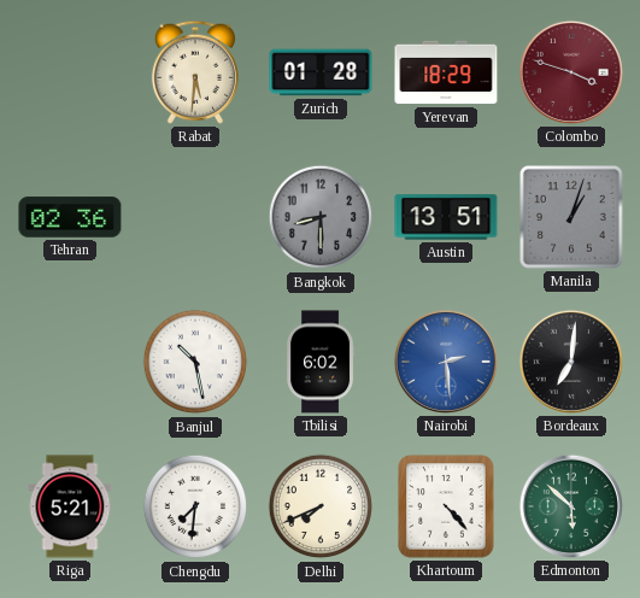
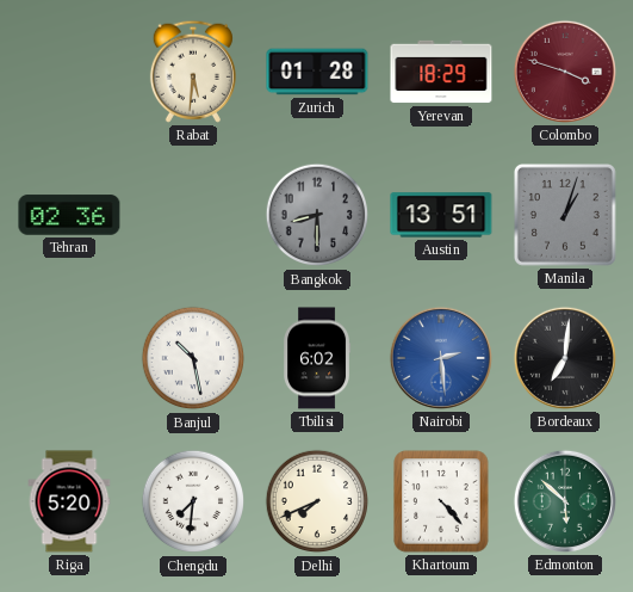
Riga: 5:21 -> 5:20 (69, 501)
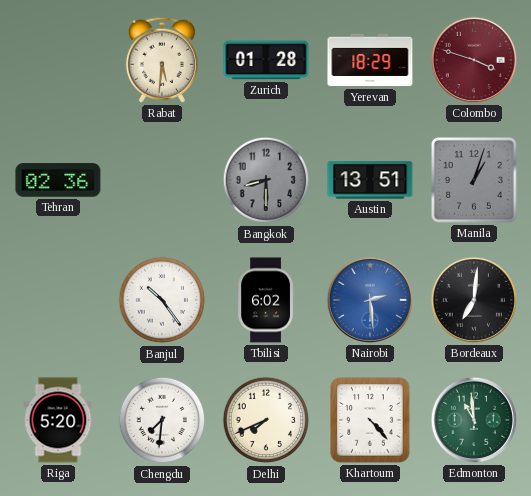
Banjul: 10:28 -> 10:24 (161, 300)
Edmonton: 5:52 -> 10:59 (474, 420)
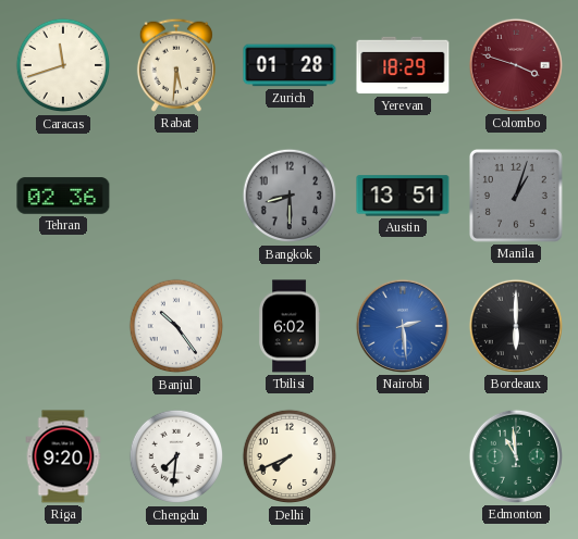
Caracas: none -> 11:42 (62, 65)
Bordeaux: 7:01 -> 6:00 (516, 326)
Riga: 5:20 -> 9:20 (63, 456)
Khartoum: 4:23 -> none (370, 420)
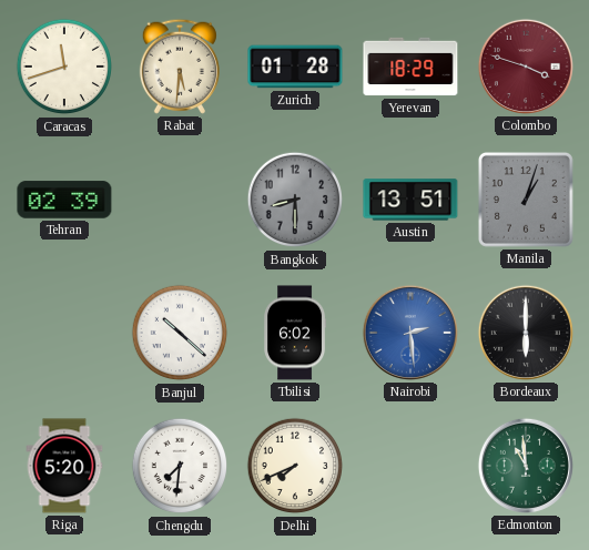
Tehran: 02:36 -> 02:39 (64, 200)
Banjul: 10:24 -> 10:22 (179, 333)
Riga: 9:20 -> 5:20 (64, 466)
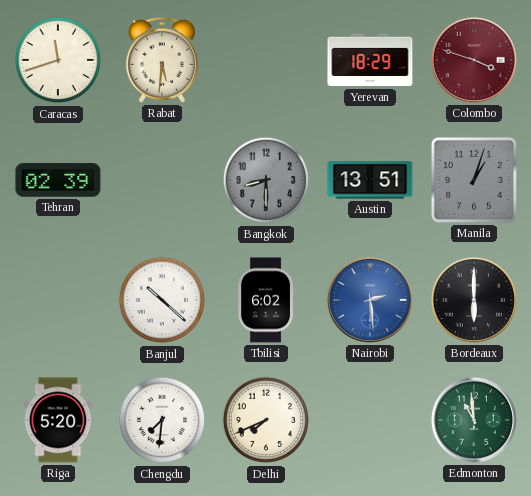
Zurich: 01:28 -> none (295, 67)
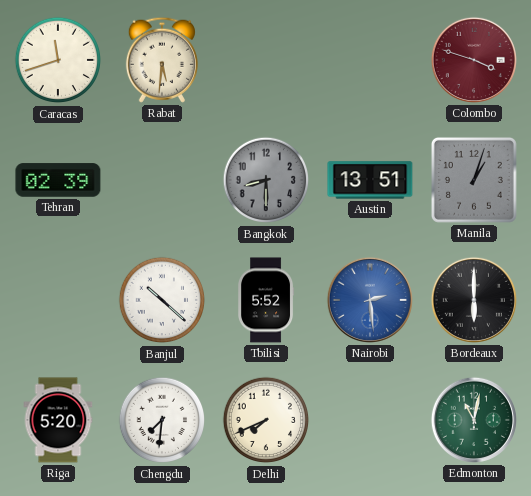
Yerevan: 18:29 -> none (370, 60)
Tbilisi: 6:02 -> 5:52 (267, 300)
Edmonton: 10:59 -> 11:02 (474, 420)
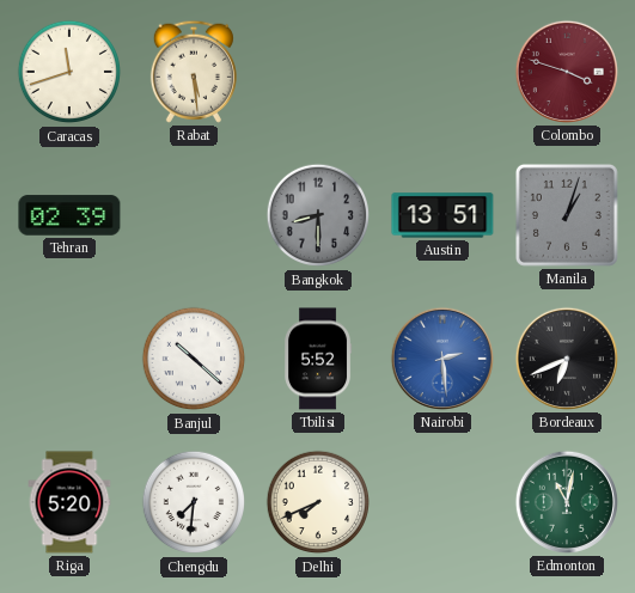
Rabat: 5:31 -> 5:29 (194, 72)
Bordeaux: 6:00 -> 6:41 (567, 359)
